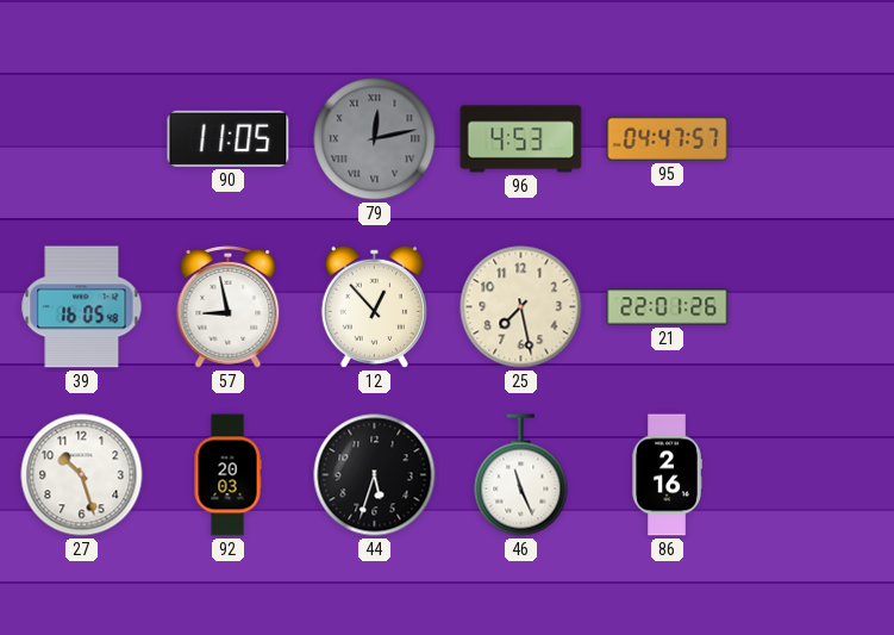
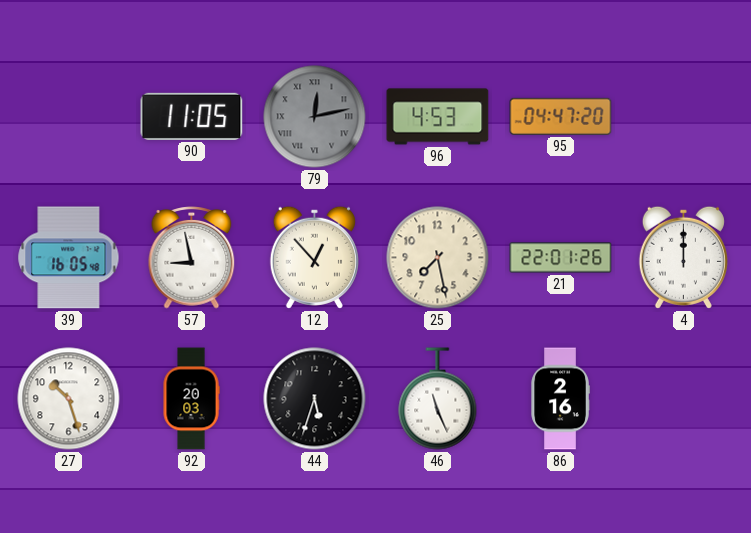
95: 04:47:57 -> 04:47:20 (561, 116)
4: none -> 12:00 (683, 257)
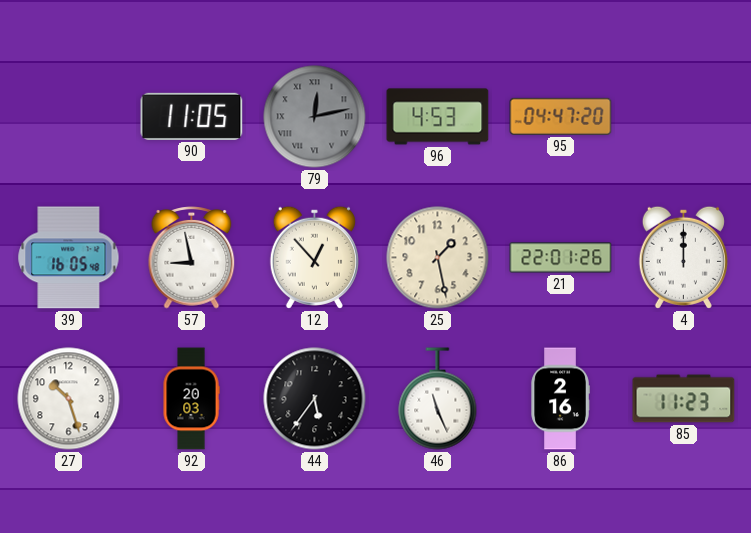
25: 7:28 -> 1:28 (438, 258)
44: 5:33 -> 5:36 (315, 399)
85: none -> 11:23 (684, 399)
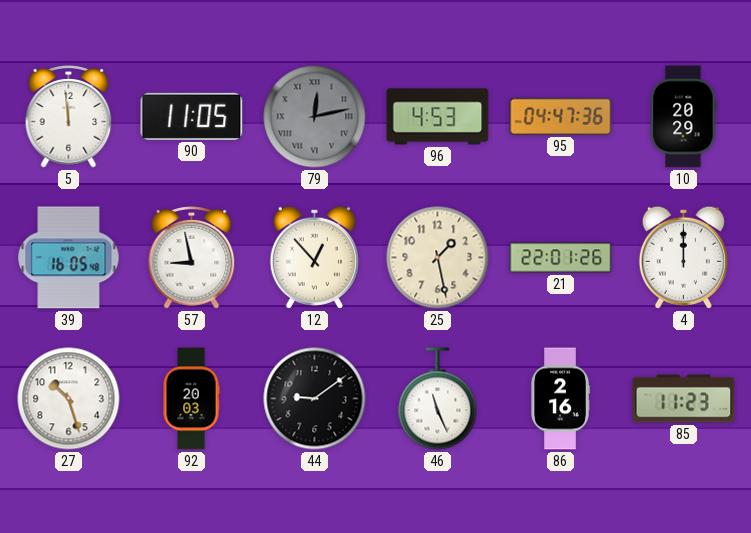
5: none -> 11:59 (69, 117)
95: 04:47:20 -> 04:47:36 (561, 116)
10: none -> 20:29 (683, 117)
44: 5:36 -> 9:09 (315, 399)
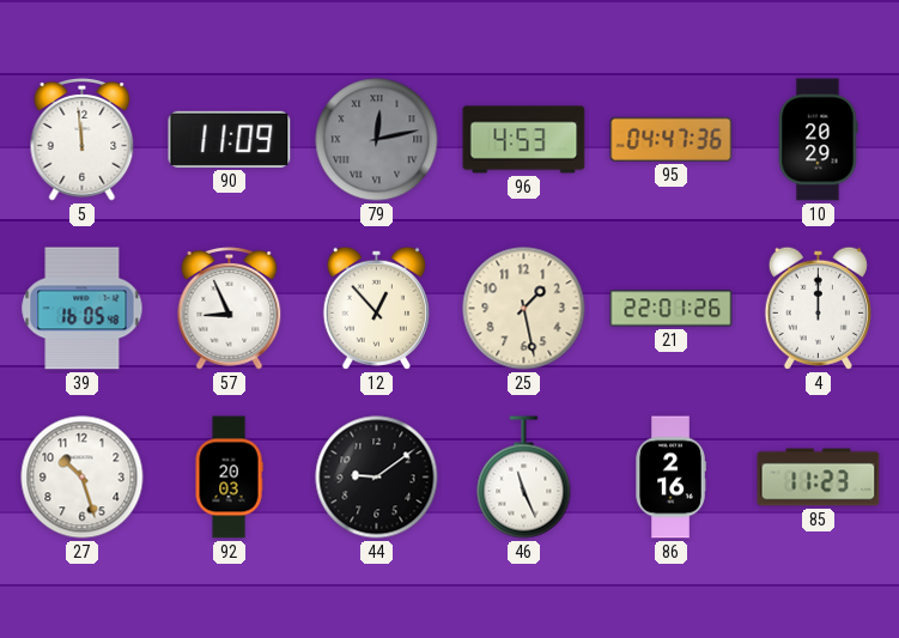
90: 11:05 -> 11:09 (230, 139)
57: 8:58 -> 8:56 (230, 309)
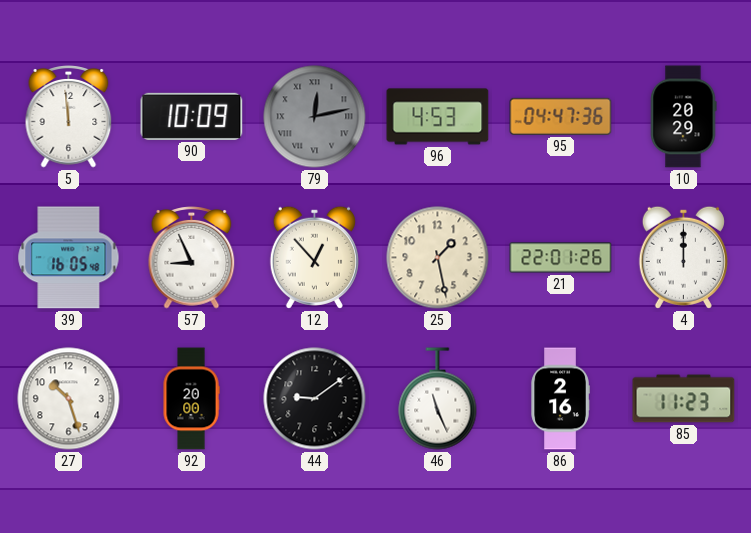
90: 11:09 -> 10:09 (192, 116)
92: 20:03 -> 20:00 (191, 399)
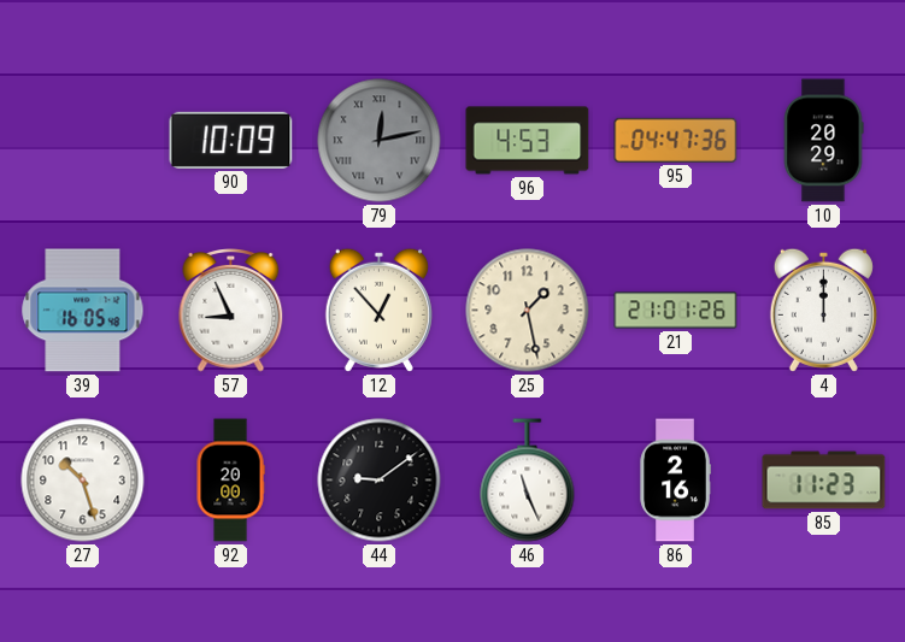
5: 11:59 -> none (69, 117)
21: 22:01 -> 21:01 (676, 311)
